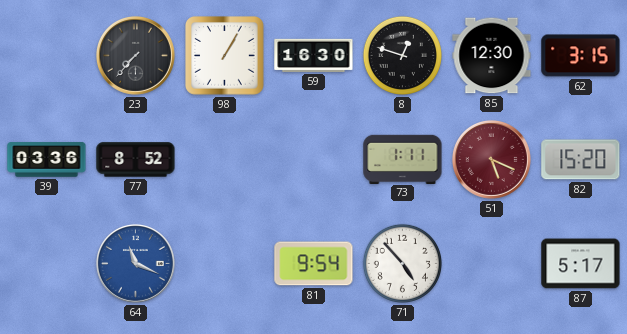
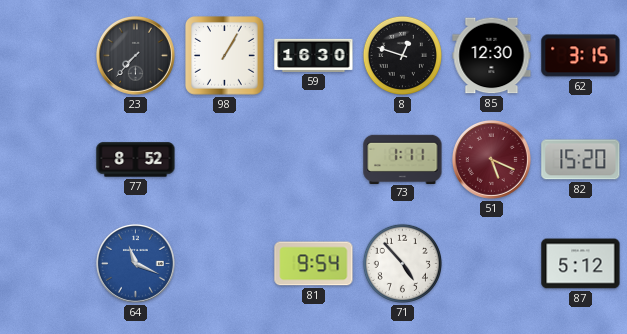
39: 03:36 -> none (47, 160)
87: 5:17 -> 5:12 (581, 264)
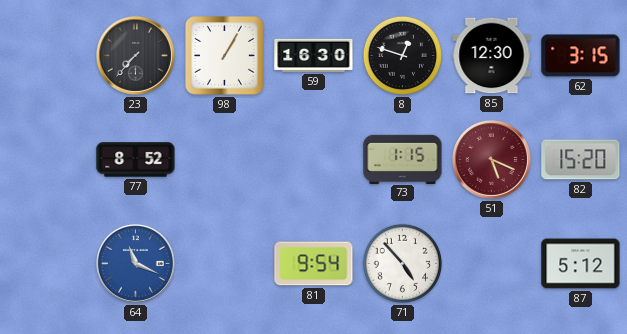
73: 1:11 -> 1:15 (403, 159)
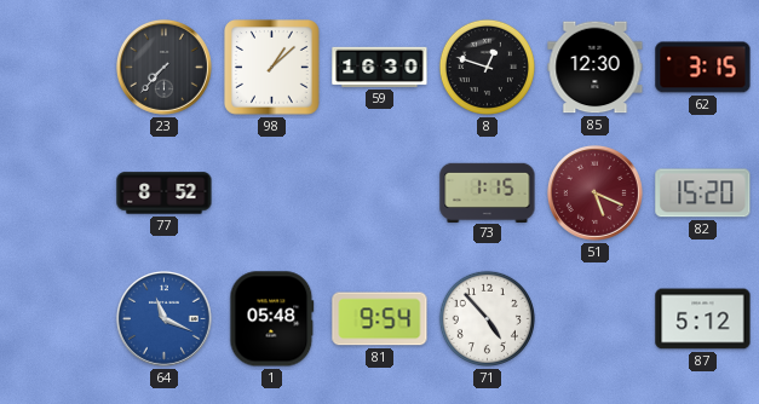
98: 1:05 -> 1:08 (272, 68)
1: none -> 05:48 (272, 319)
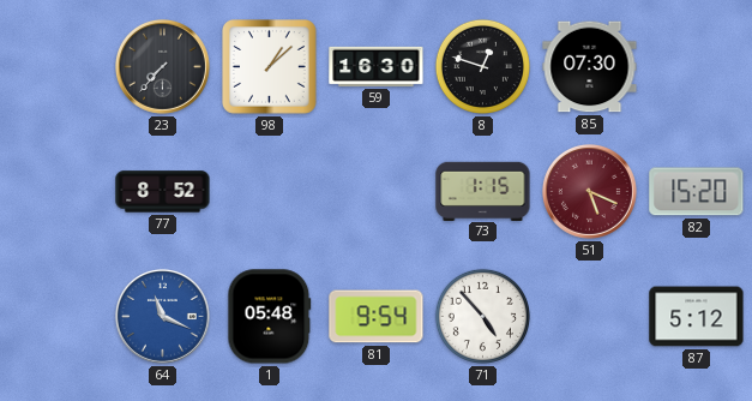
85: 12:30 -> 07:30 (590, 67)
62: 3:15 -> none (703, 68)
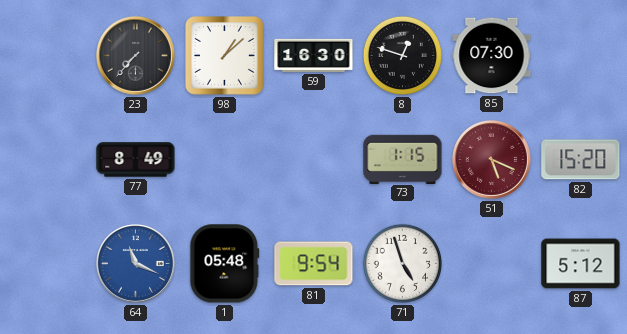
77: 8:52 -> 8:49 (136, 160)
71: 4:53 -> 4:57 (402, 263)
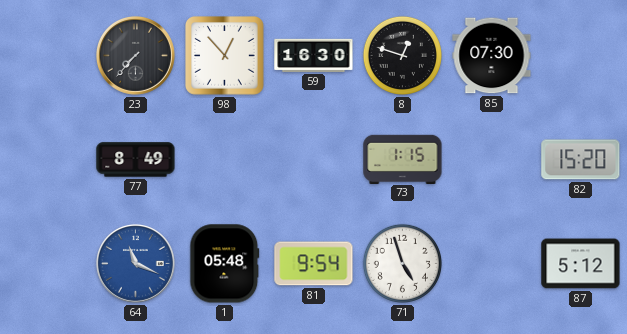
98: 1:08 -> 12:53 (225, 56)
51: 5:19 -> none (491, 159)
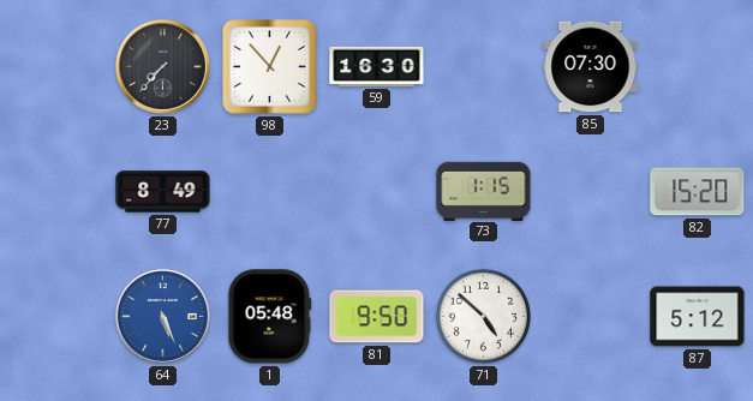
8: 12:48 -> none (402, 55)
64: 11:19 -> 5:26 (162, 316)
81: 9:54 -> 9:50 (377, 317)
71: 4:57 -> 4:52 (483, 316)
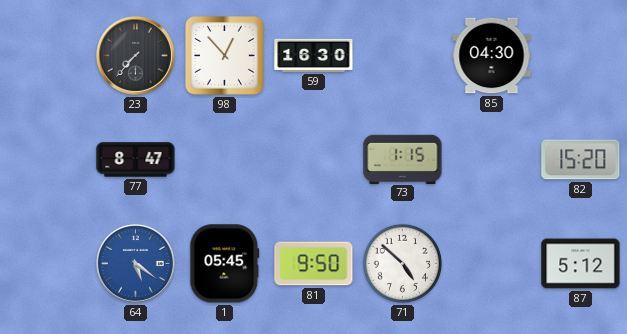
85: 07:30 -> 04:30 (492, 56)
77: 8:49 -> 8:47 (136, 160)
64: 5:26 -> 5:21 (135, 263)
1: 05:48 -> 05:45 (225, 264)
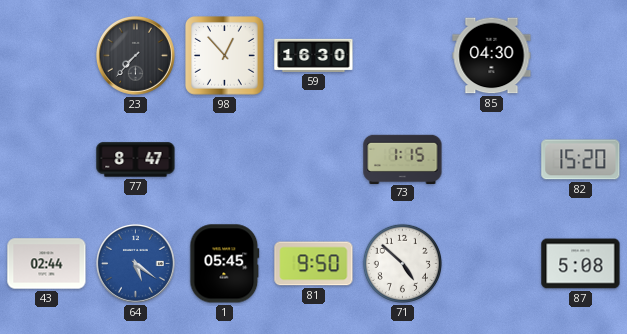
43: none -> 02:44 (47, 264)
87: 5:12 -> 5:08 (581, 264)
